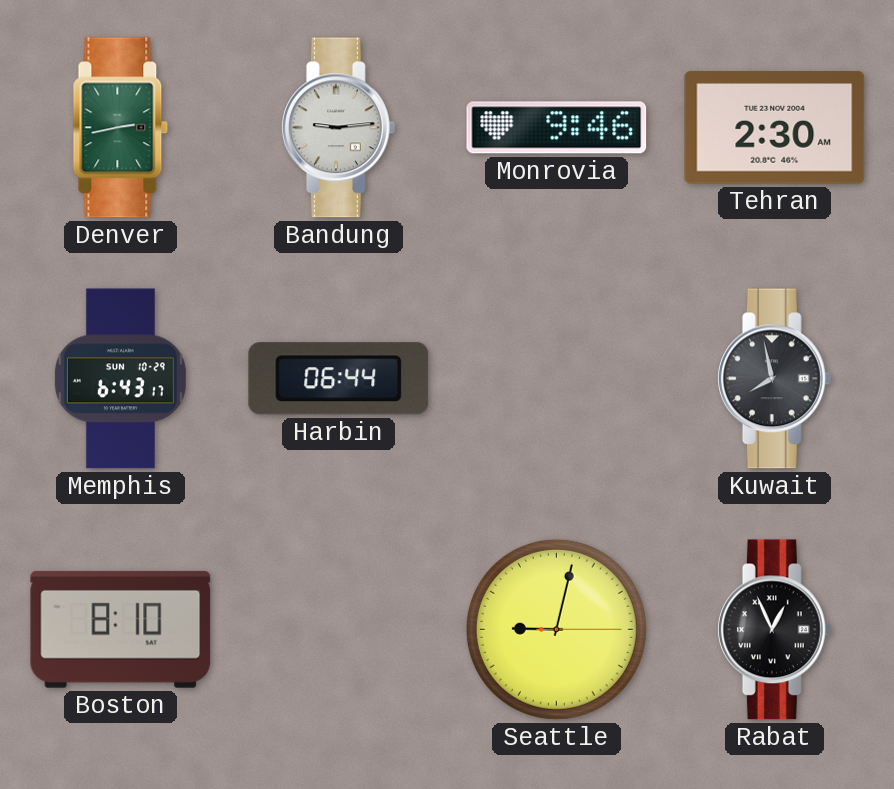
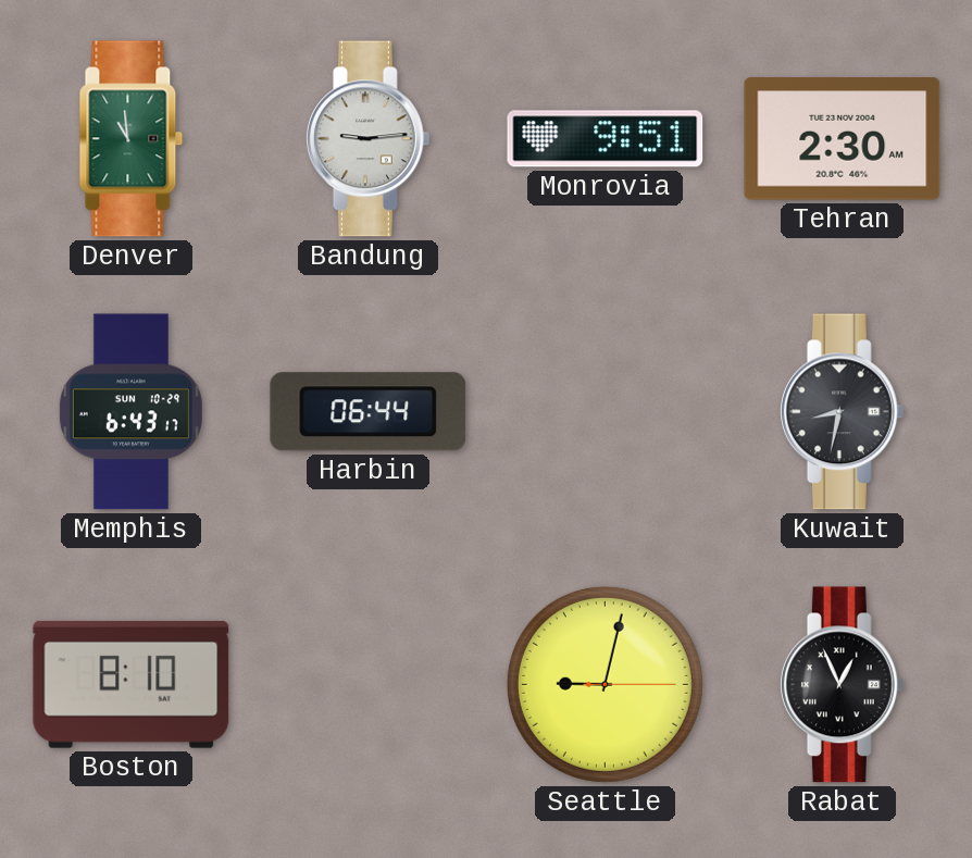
Denver: 2:43 -> 10:59 (132, 139)
Monrovia: 9:46 -> 9:51 (606, 139)
Kuwait: 7:58 -> 8:32 (842, 412)
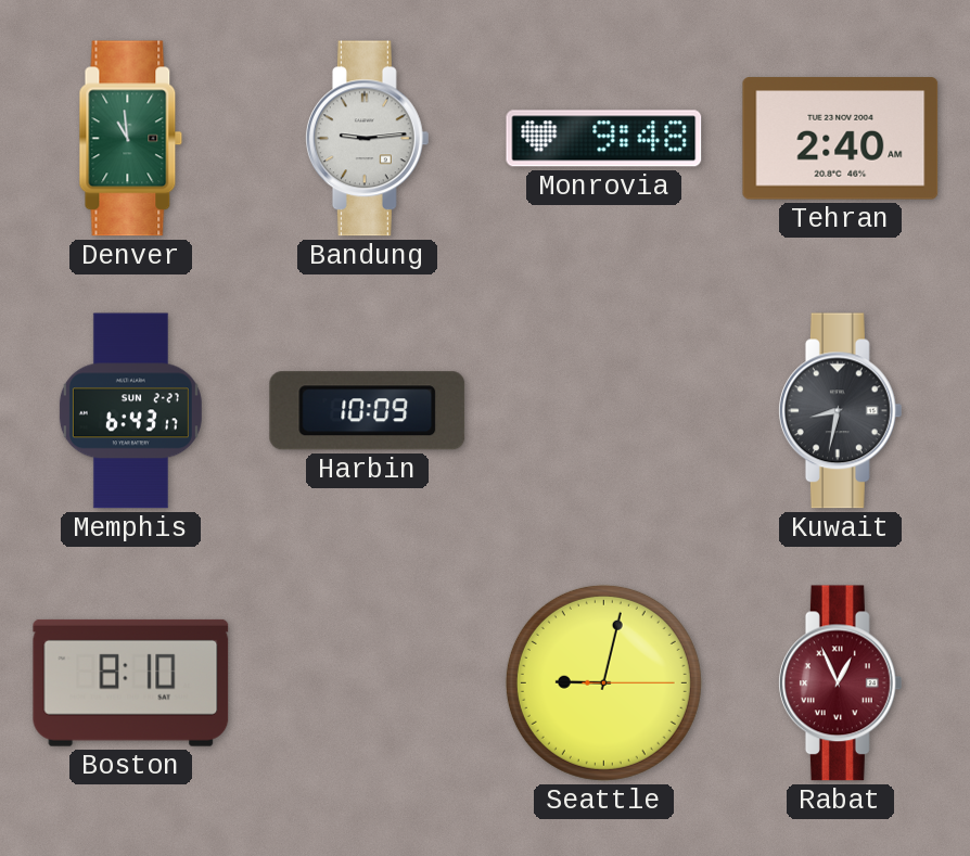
Monrovia: 9:51 -> 9:48 (604, 139)
Tehran: 2:30 -> 2:40 (841, 139)
Memphis date: SUN 10-29 -> SUN 2-27 (130, 411)
Harbin: 06:44 -> 10:09 (368, 411)
Rabat dial: black -> burgundy (840, 683)
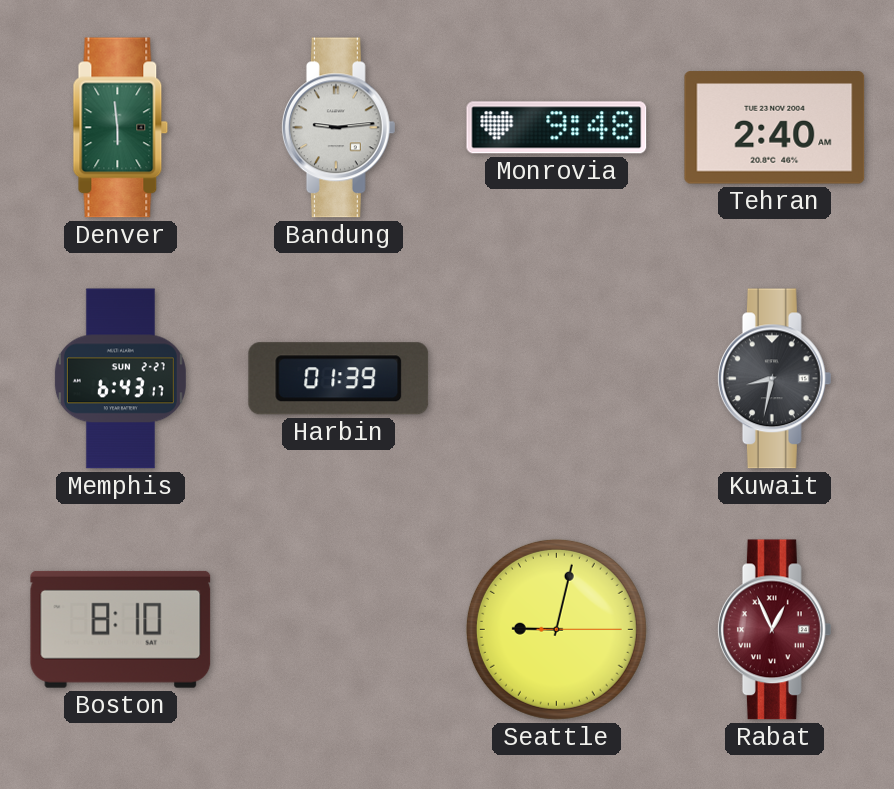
Denver: 10:59 -> 5:59 (121, 128)
Harbin: 10:09 -> 01:39 (339, 379)
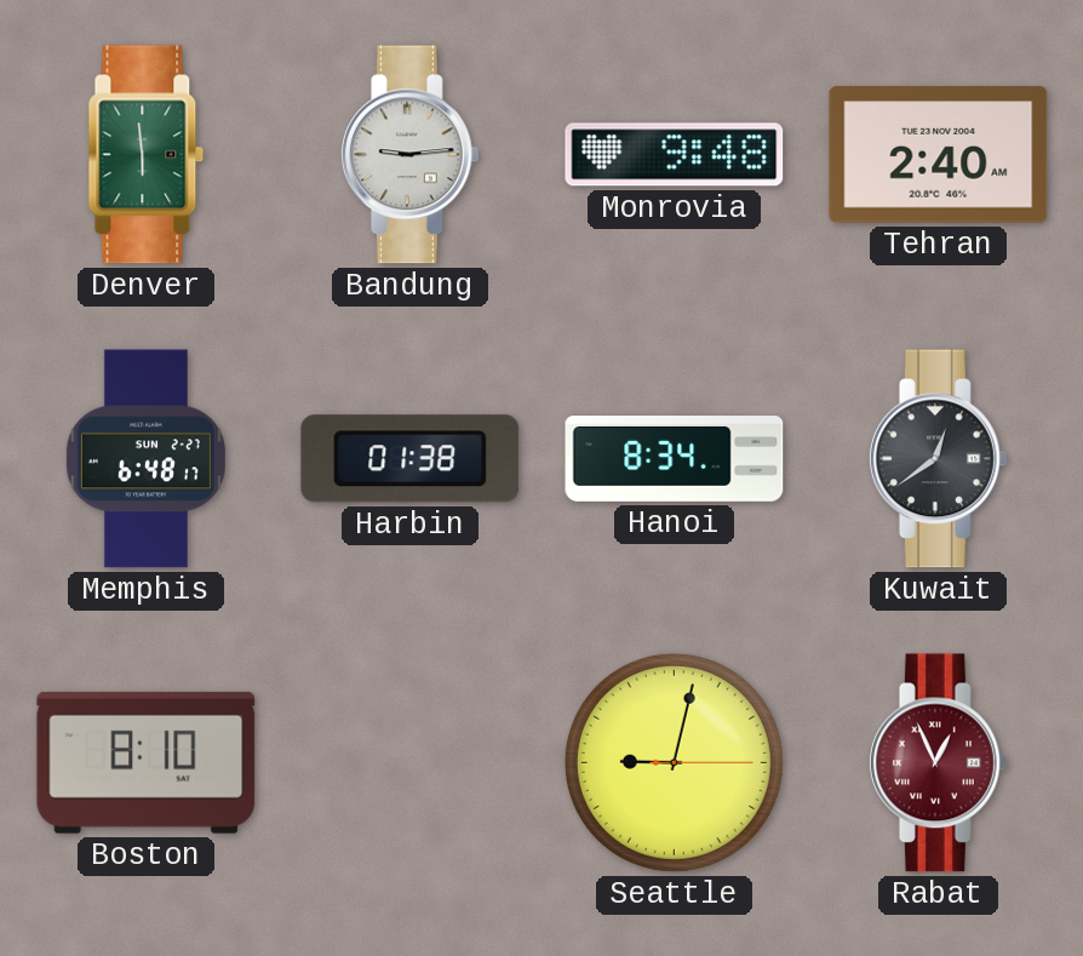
Memphis: 6:43 -> 6:48 (145, 459)
Harbin: 01:39 -> 01:38 (411, 459)
Hanoi: none -> 8:34 (675, 459)
Kuwait: 8:32 -> 12:39 (938, 459)
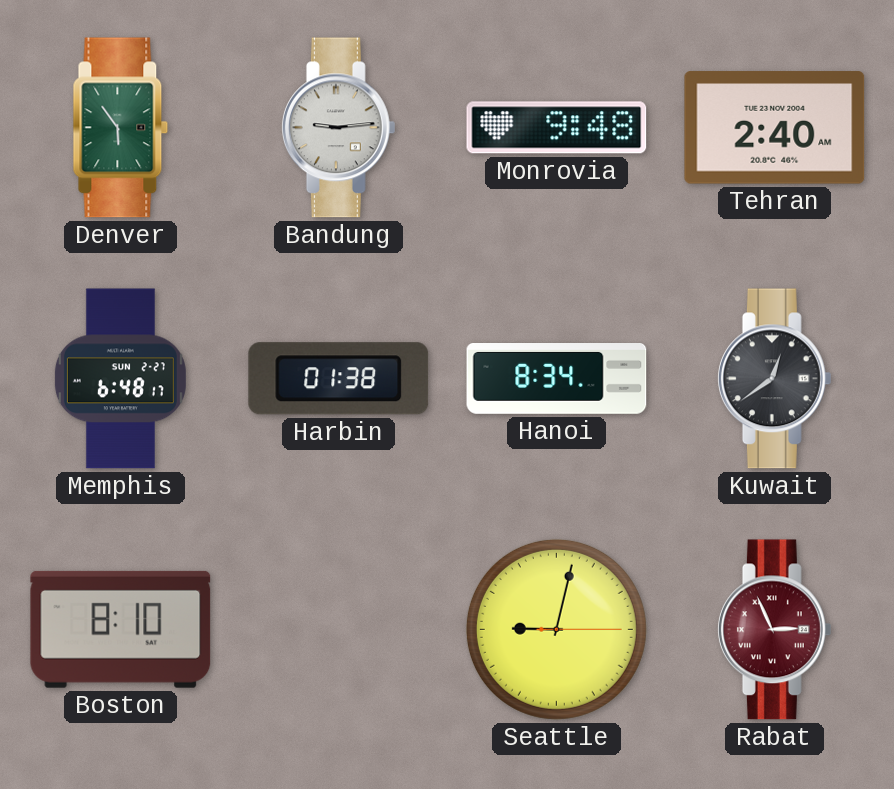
Denver: 5:59 -> 5:54 (121, 128)
Rabat: 12:56 -> 2:56 (774, 630)
